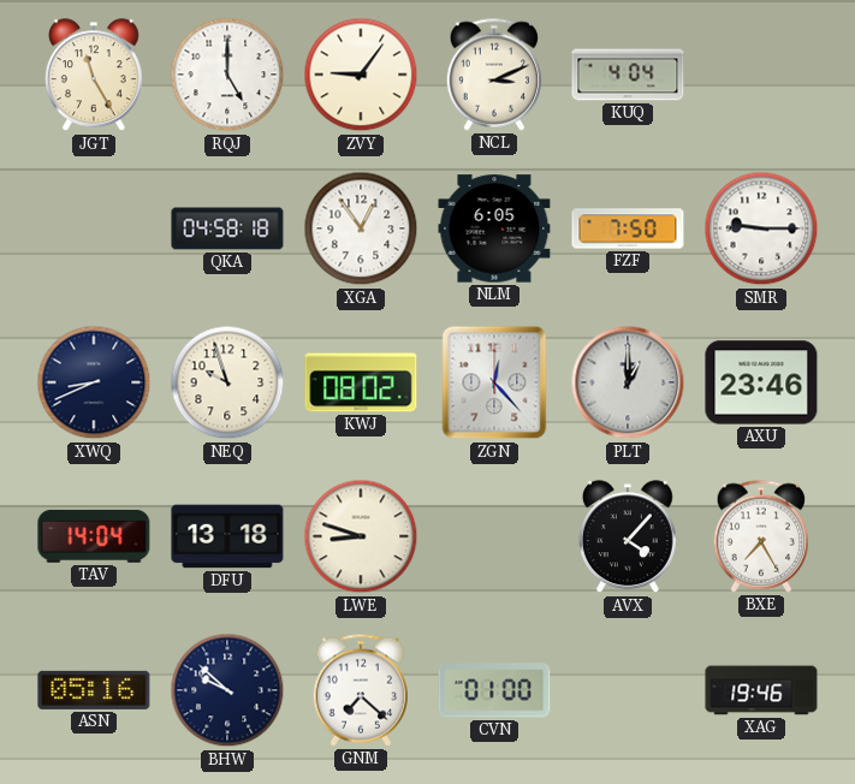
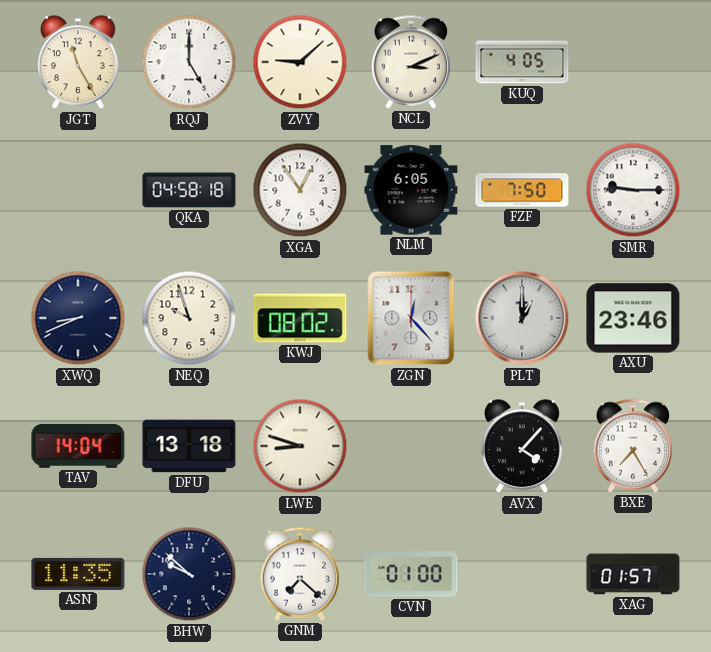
ZVY: 9:06 -> 9:08 (300, 62)
KUQ: 4:04 -> 4:05 (522, 62)
ASN: 05:16 -> 11:35 (78, 574)
XAG: 19:46 -> 01:57 (633, 574)
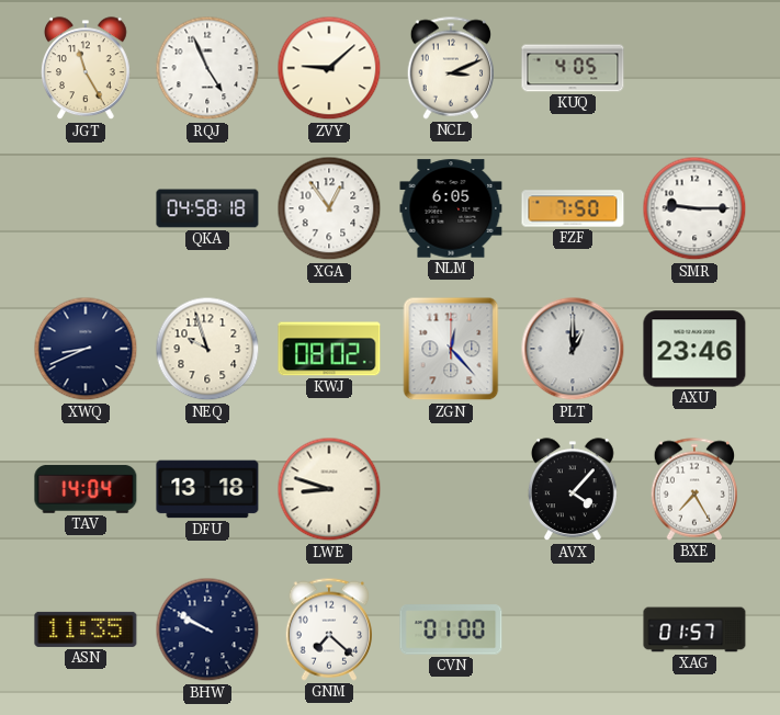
RQJ: 5:00 -> 4:56 (207, 68)
BHW: 9:52 -> 9:50 (207, 629)
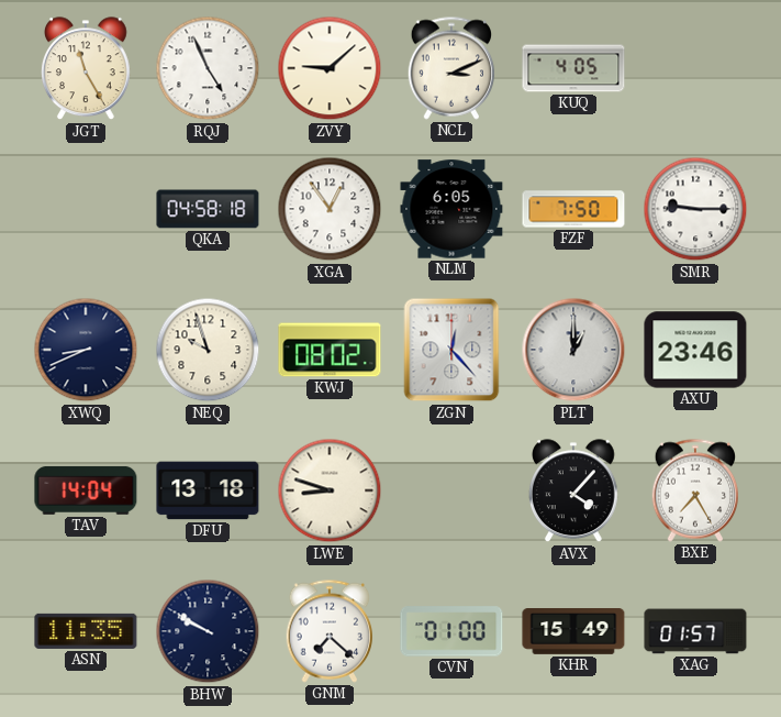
KHR: none -> 15:49 (573, 632)
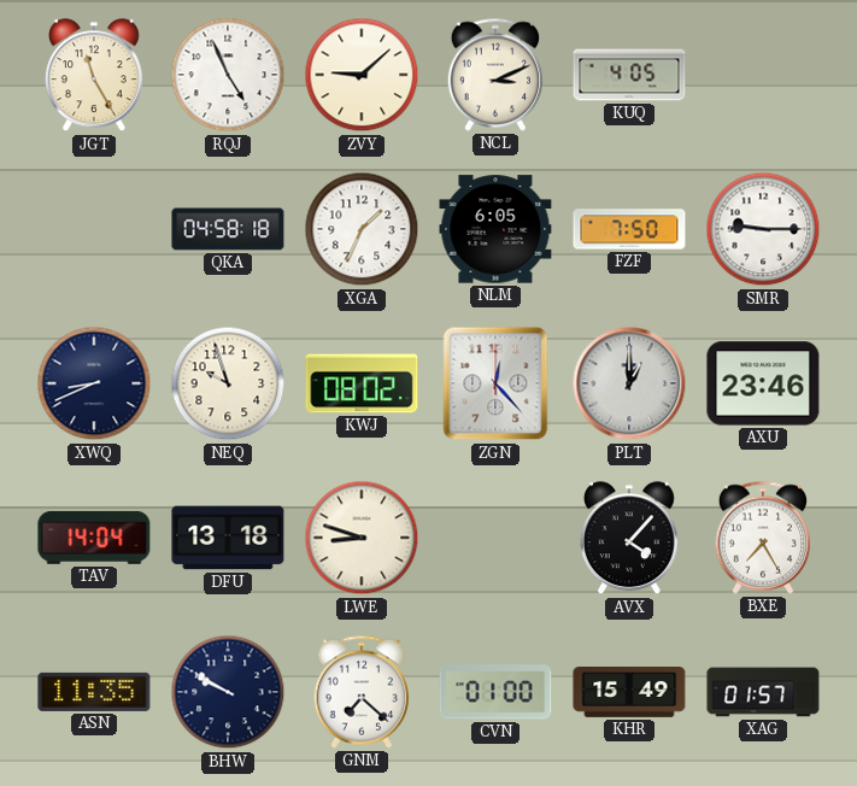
XGA: 12:54 -> 1:34 (362, 229)
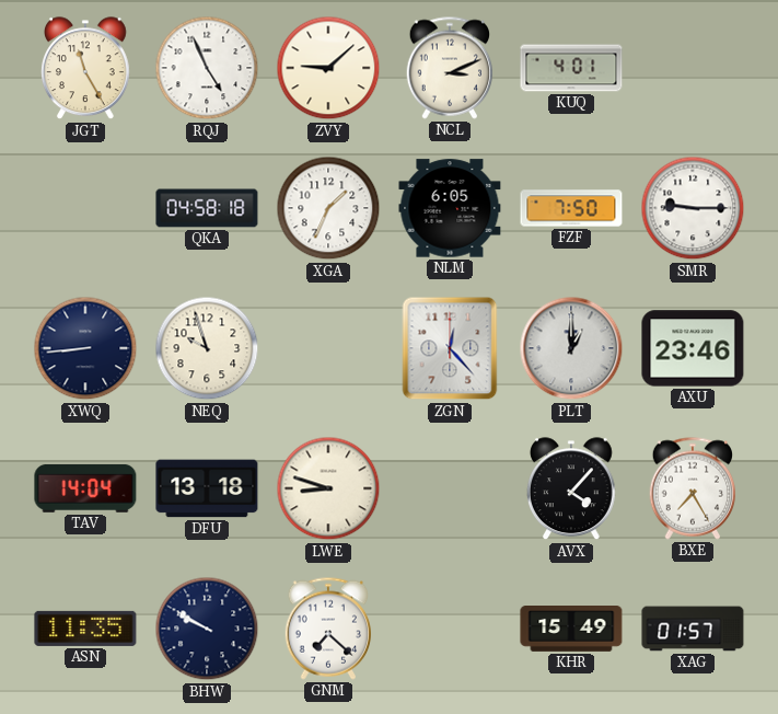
KUQ: 4:05 -> 4:01 (571, 68)
XWQ: 8:41 -> 8:44 (85, 348)
KWJ: 08:02 -> none (362, 383)
CVN: 01:00 -> none (495, 692)
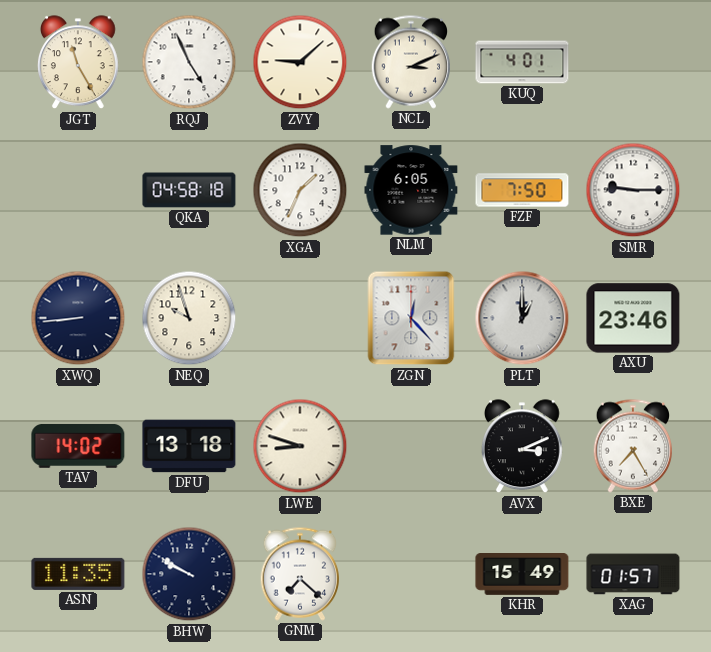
TAV: 14:04 -> 14:02 (78, 446)
AVX: 4:07 -> 3:11 (522, 447)
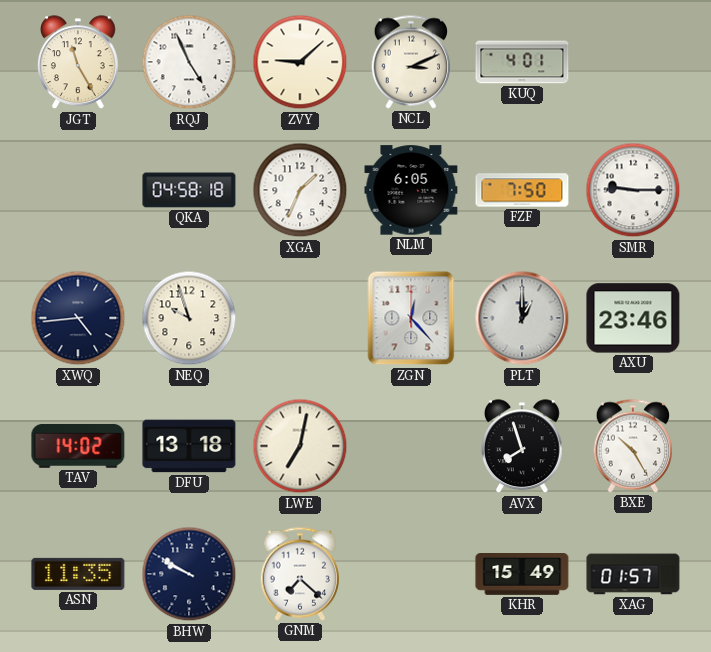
XWQ: 8:44 -> 4:44 (78, 318)
LWE: 8:48 -> 7:02 (300, 446)
AVX: 3:11 -> 7:57 (522, 447)
BXE: 7:25 -> 10:25 (632, 446)
